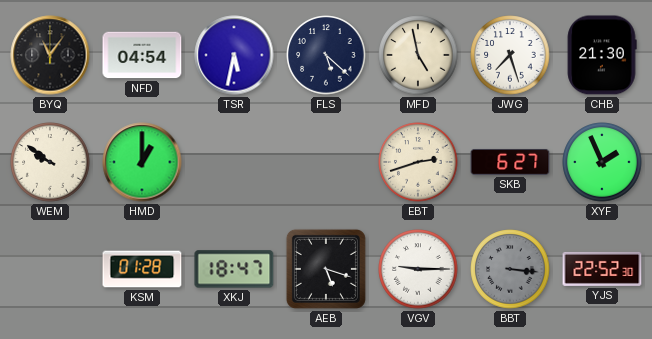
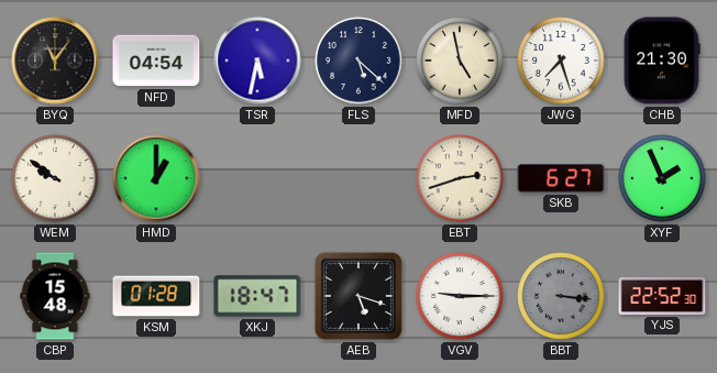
CBP: none -> 15:48 (55, 296)
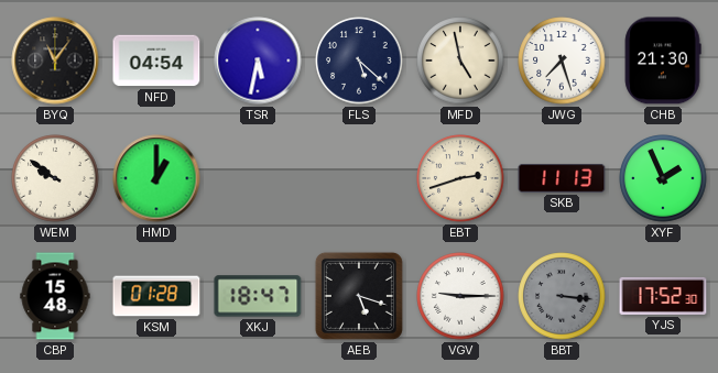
SKB: 6:27 -> 11:13 (562, 178)
YJS: 22:52 -> 17:52 (663, 296)
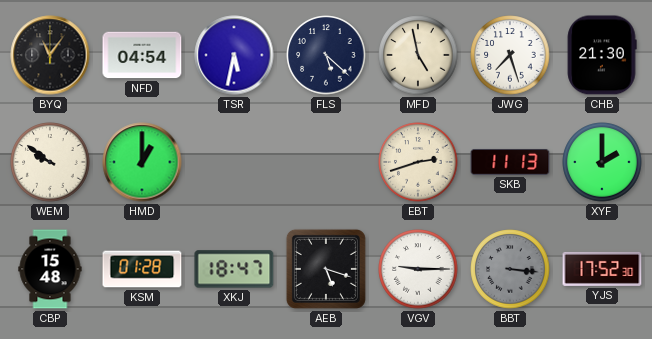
XYF: 1:56 -> 2:00 (602, 162)
